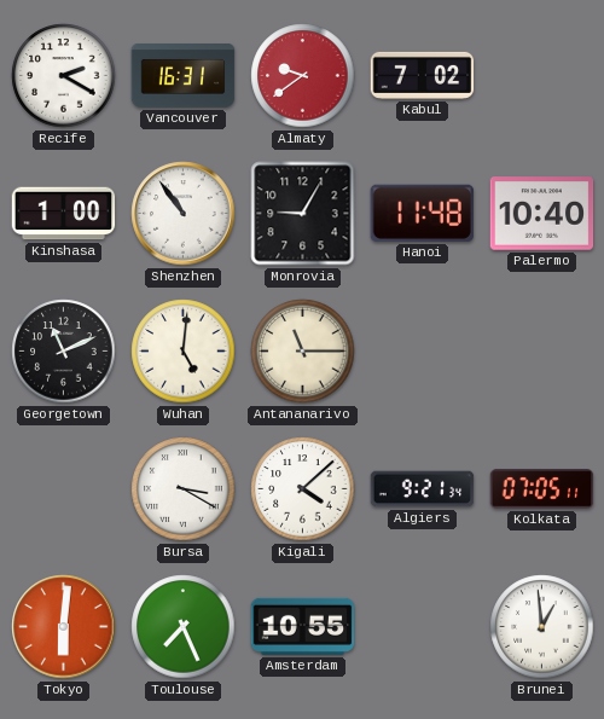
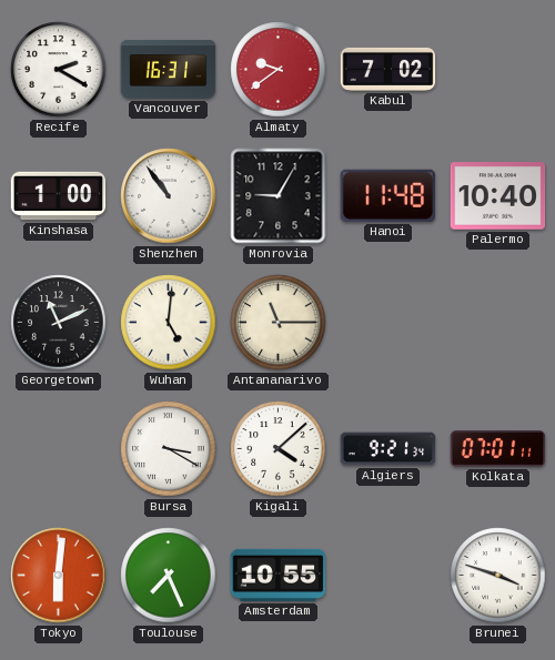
Kolkata: 07:05 -> 07:01 (498, 449)
Brunei: 12:59 -> 3:48 (498, 576)
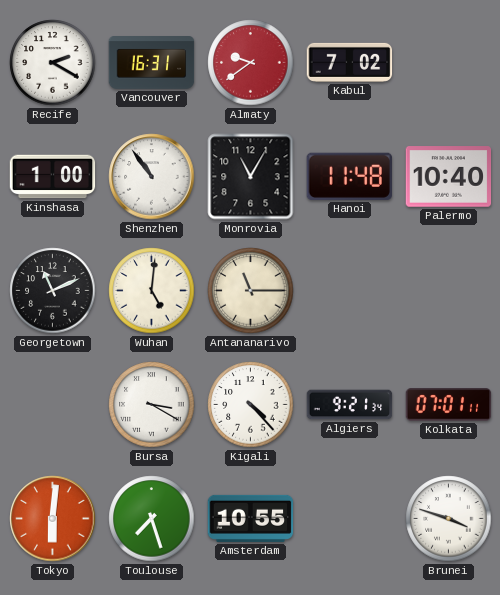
Monrovia: 9:05 -> 11:05 (251, 177)
Kigali: 4:08 -> 4:23 (251, 405)
Toulouse: 7:26 -> 7:27 (152, 519)
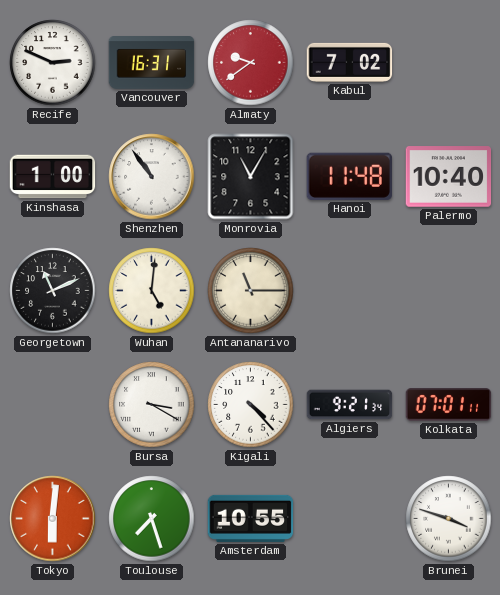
Recife: 2:20 -> 2:49 (53, 63)
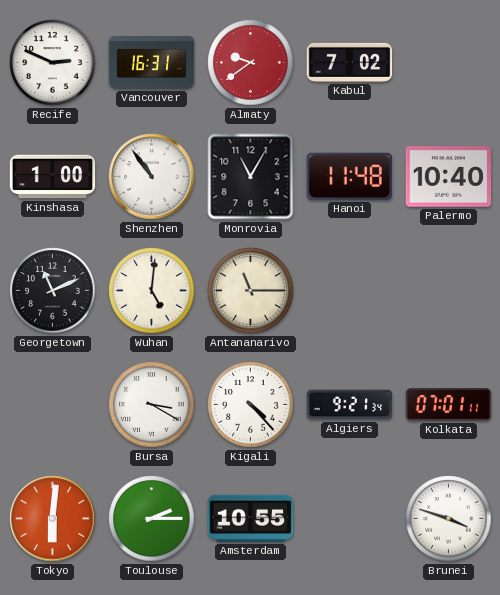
Toulouse: 7:27 -> 2:15 (152, 519)
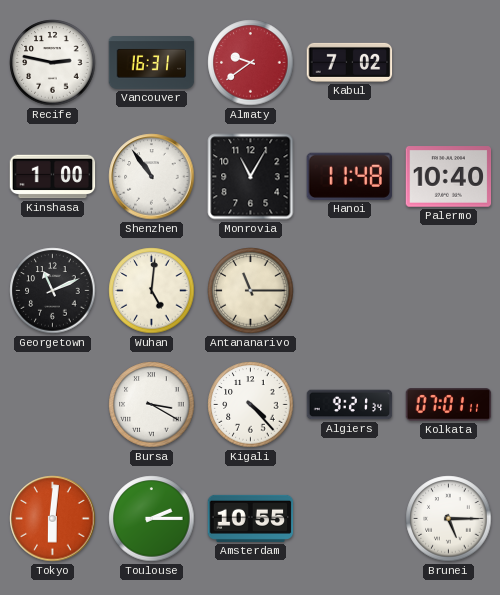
Recife: 2:49 -> 2:47 (53, 63)
Brunei: 3:48 -> 5:15 (449, 519)
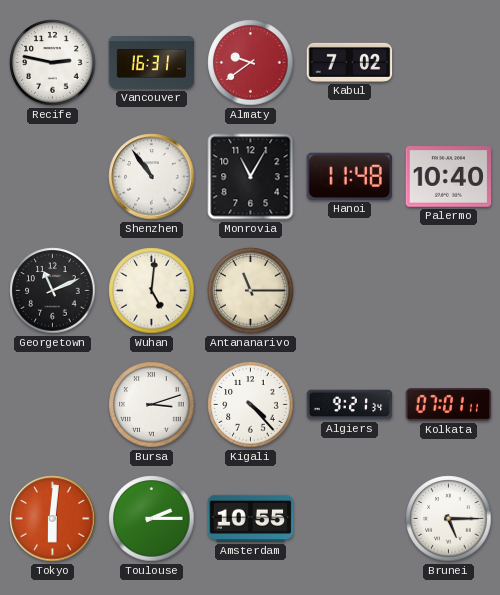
Kinshasa: 1:00 -> none (53, 177)
Bursa: 3:20 -> 3:12 (152, 405)
